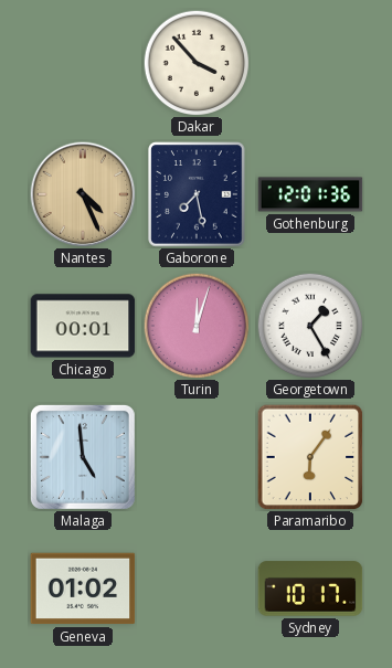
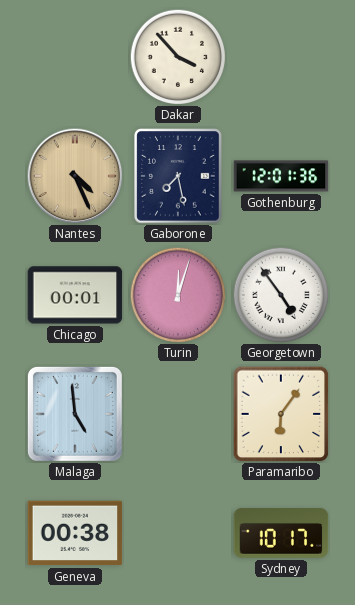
Georgetown: 1:25 -> 4:54 (281, 295)
Geneva: 01:02 -> 00:38 (75, 533)
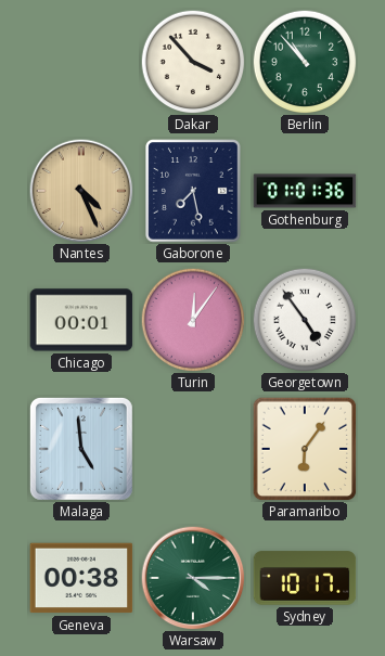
Berlin: none -> 10:53 (305, 62)
Gothenburg: 12:01 -> 01:01 (305, 191)
Turin: 12:03 -> 12:06 (193, 320)
Warsaw: none -> 4:15 (193, 578)
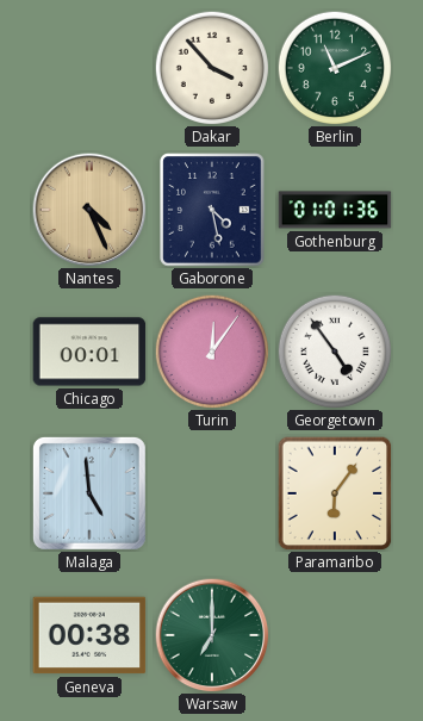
Berlin: 10:53 -> 11:11 (335, 68)
Gaborone: 7:28 -> 4:28 (212, 210)
Warsaw: 4:15 -> 7:00 (212, 635)
Sydney: 10:17 -> none (305, 578)
